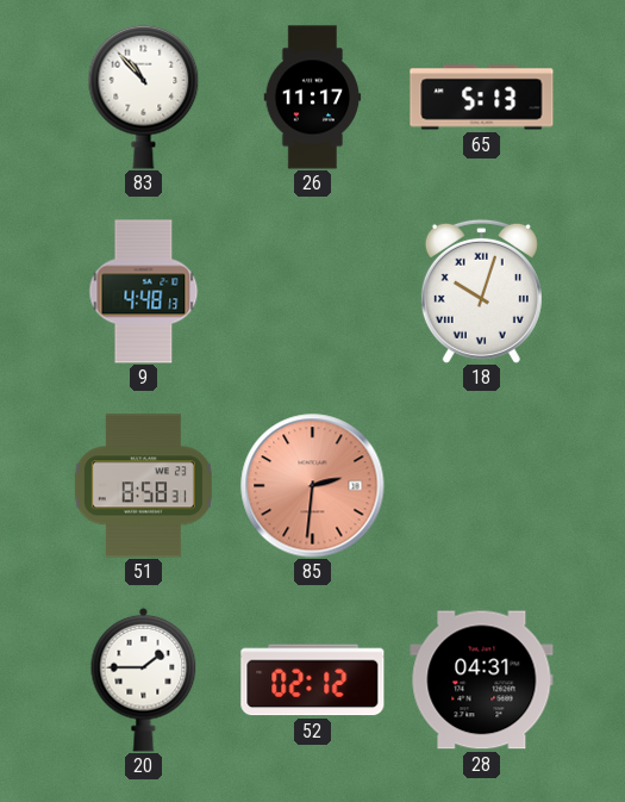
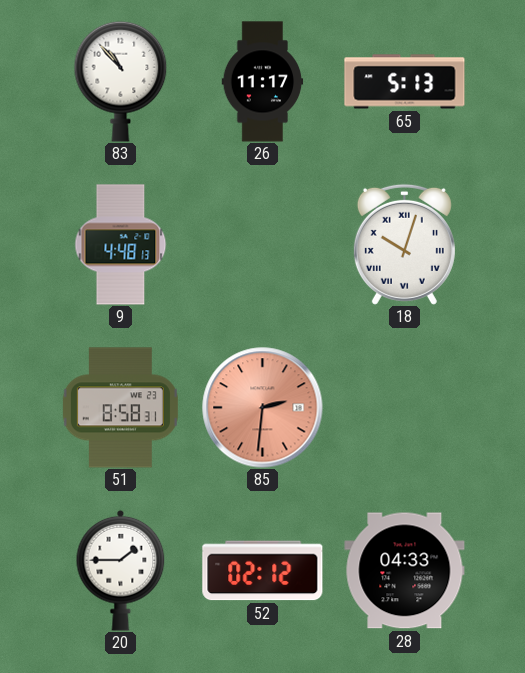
28: 04:31 -> 04:33 (405, 571)
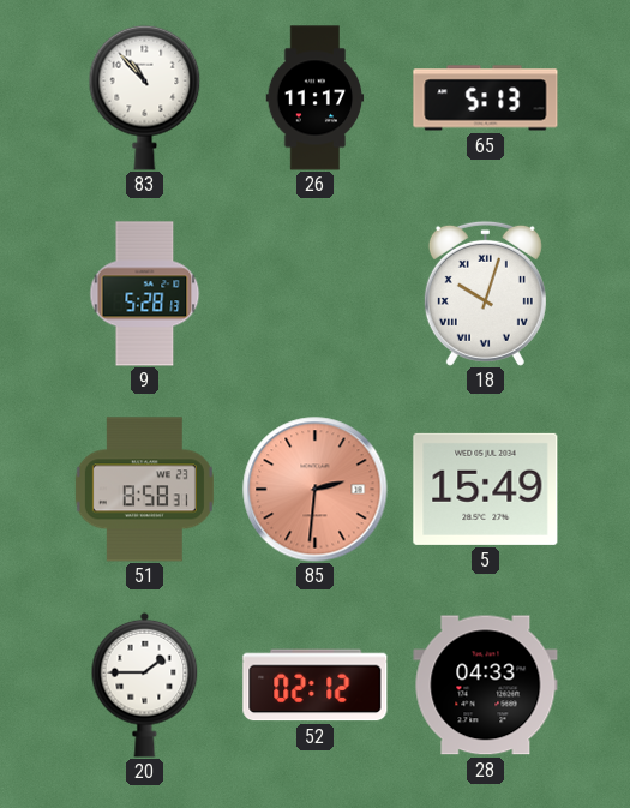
9: 4:48 -> 5:28 (145, 294)
5: none -> 15:49 (486, 489)
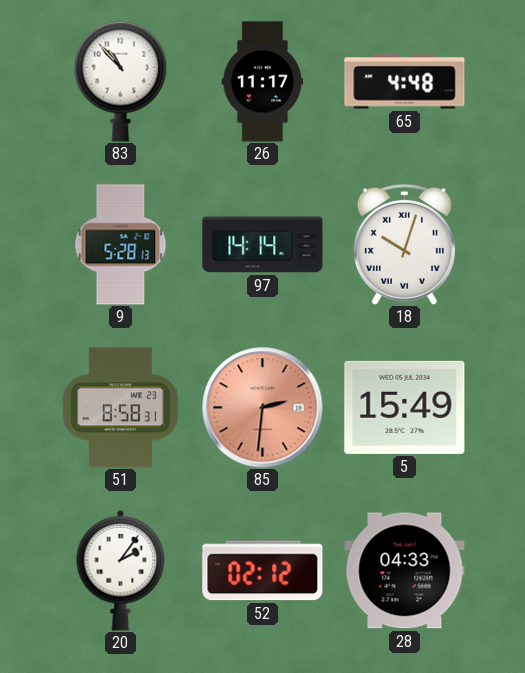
65: 5:13 -> 4:48 (405, 82)
97: none -> 14:14 (263, 245)
20: 1:45 -> 2:06 (121, 570)
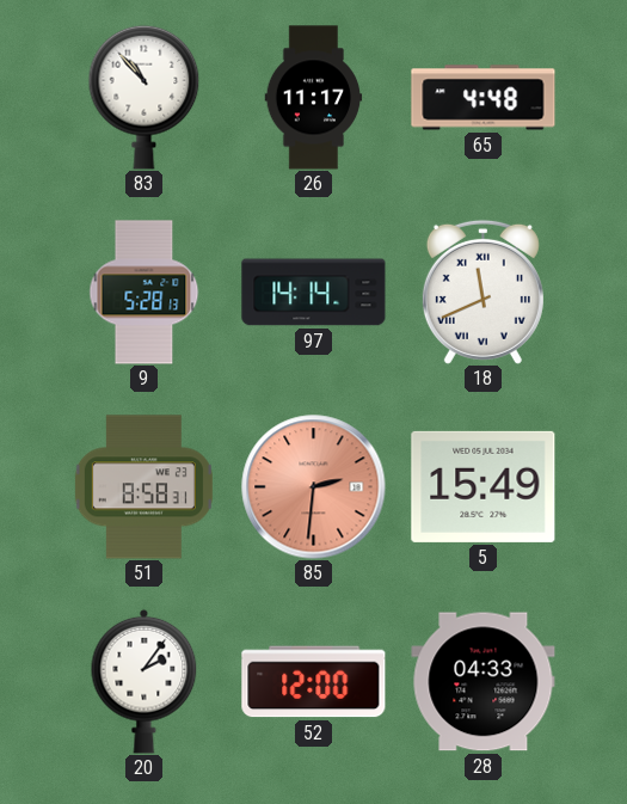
18: 10:03 -> 11:41 (482, 291)
52: 02:12 -> 12:00 (314, 682)
